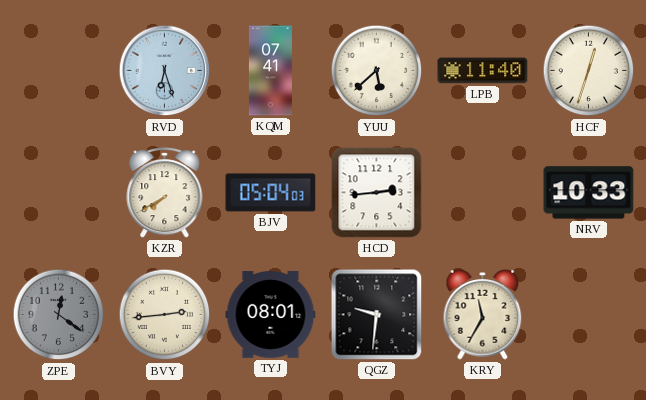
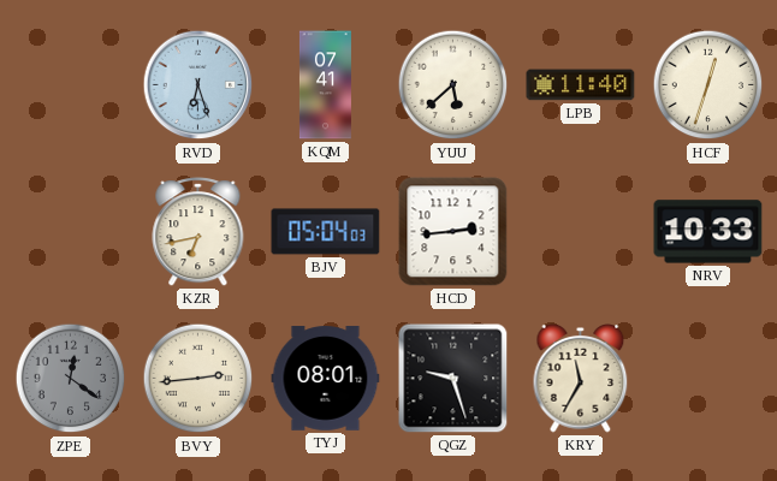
KZR: 7:40 -> 6:43 (198, 232)
QGZ: 9:31 -> 9:27 (453, 379)
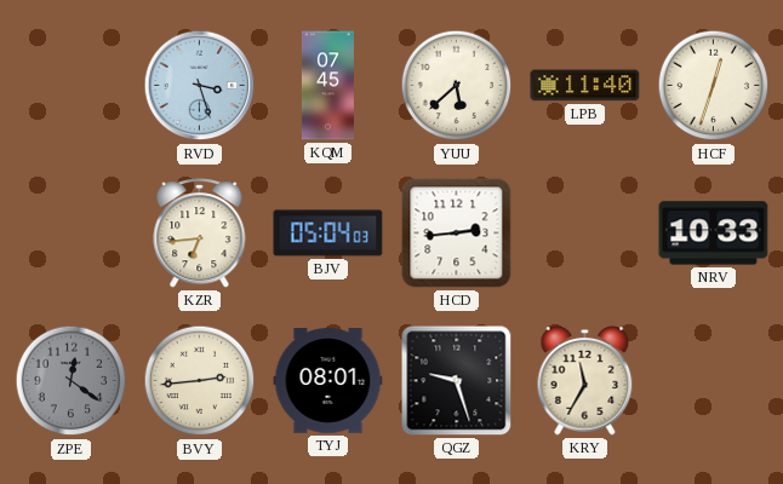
RVD: 6:27 -> 3:27 (200, 86)
KQM: 07:41 -> 07:45 (327, 86)
KZR: 6:43 -> 6:44 (200, 234)
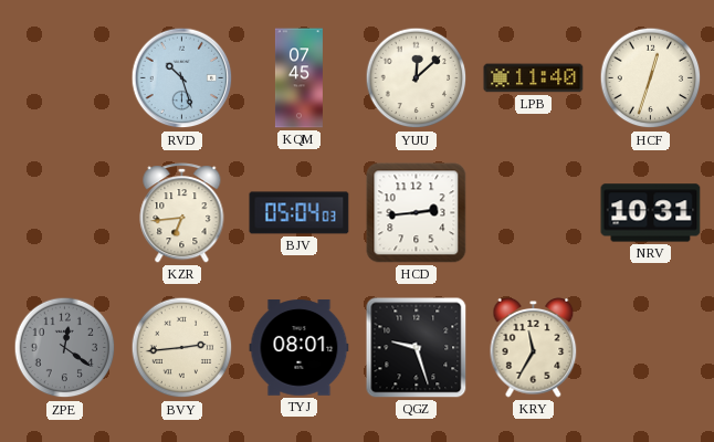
RVD: 3:27 -> 10:27 (182, 78)
YUU: 5:38 -> 12:08 (417, 78)
NRV: 10:33 -> 10:31 (651, 213)
